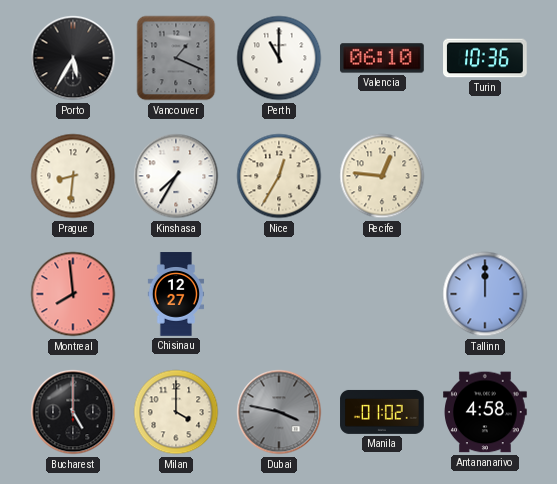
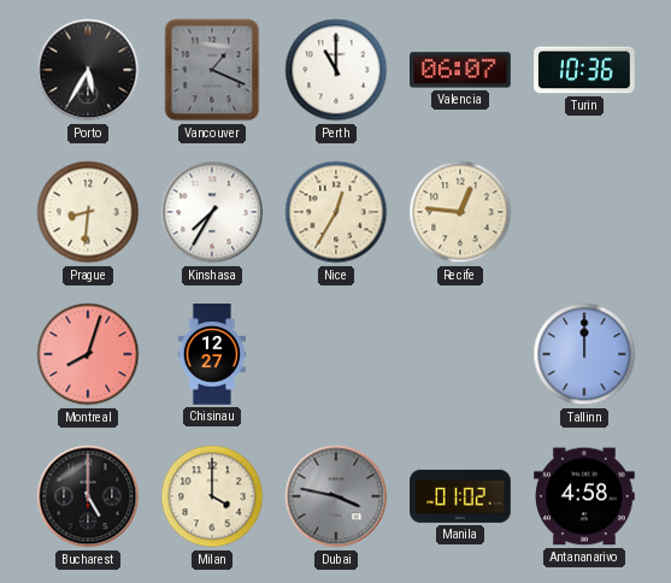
Valencia: 06:10 -> 06:07 (460, 70)
Montreal: 7:59 -> 8:03 (88, 354)
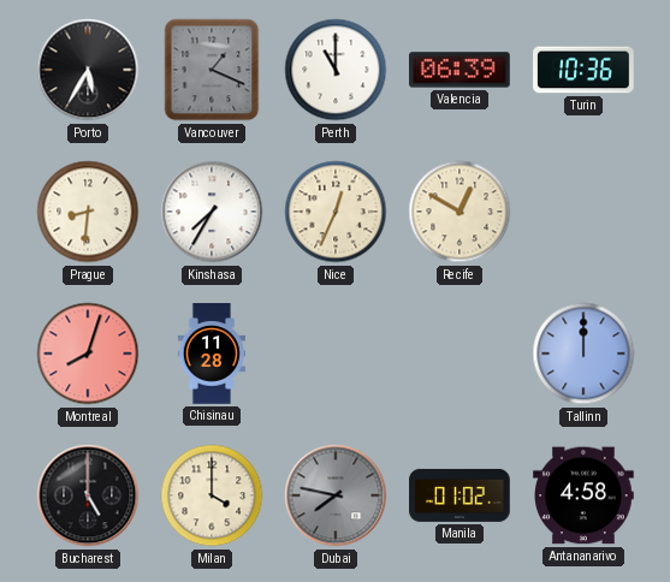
Valencia: 06:07 -> 06:39 (459, 70)
Nice: 12:35 -> 12:34 (336, 212)
Recife: 12:46 -> 12:50 (459, 212)
Chisinau: 12:27 -> 11:28 (212, 354)
Dubai: 3:47 -> 7:47 (336, 495)
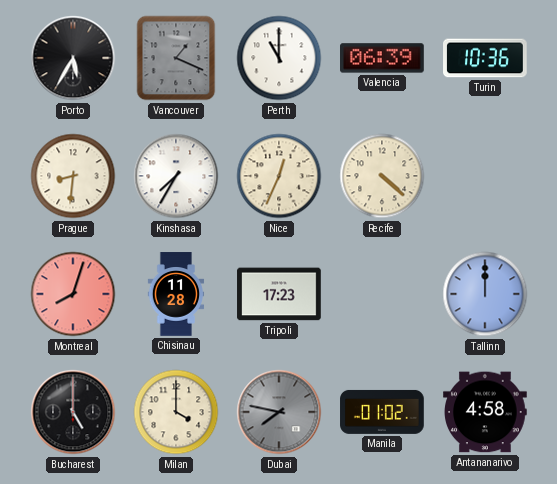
Recife: 12:50 -> 4:22 (382, 176)
Tripoli: none -> 17:23 (279, 294)
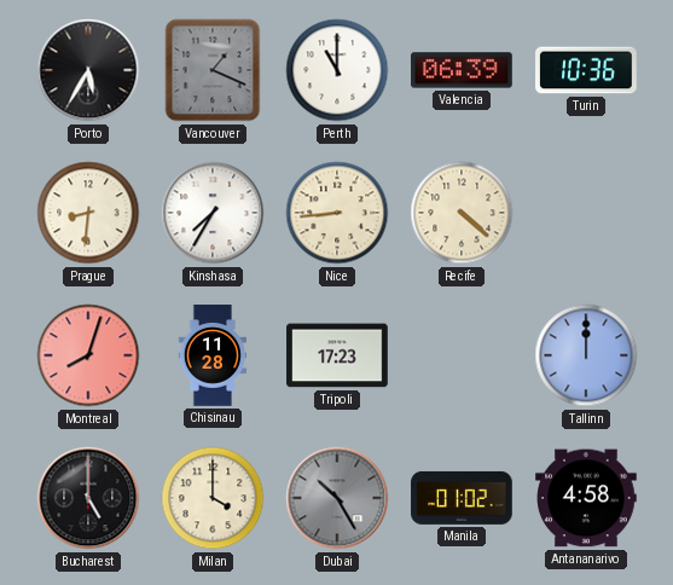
Nice: 12:34 -> 8:44 (337, 213)
Dubai: 7:47 -> 10:25 (337, 498)
